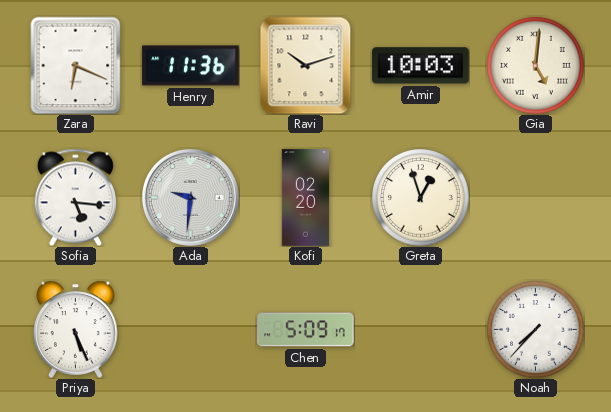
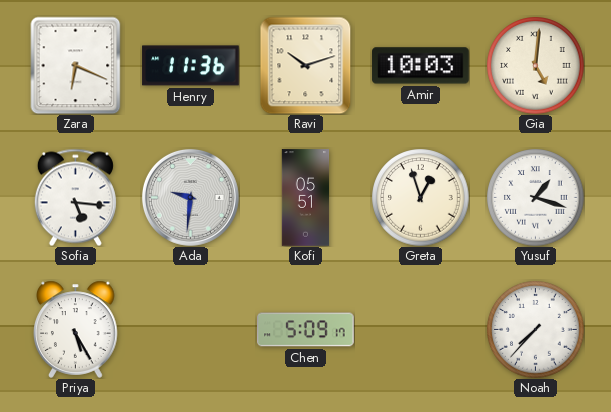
Kofi: 02:20 -> 05:51 (306, 198)
Yusuf: none -> 1:18 (536, 198)
Priya: 5:26 -> 5:25 (76, 329)
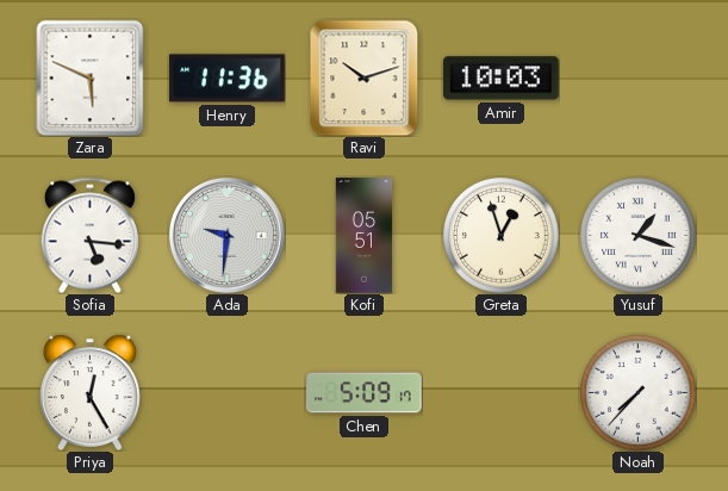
Zara: 6:19 -> 5:49 (91, 77)
Gia: 5:01 -> none (536, 66)
Priya: 5:25 -> 12:25 (91, 392)
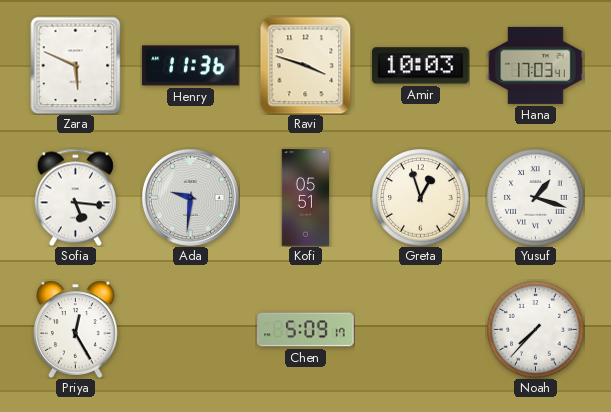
Ravi: 10:12 -> 3:48 (306, 65)
Hana: none -> 17:03 (536, 65)
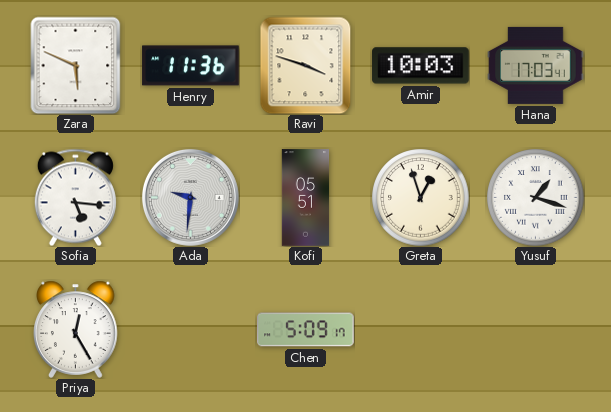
Noah: 7:37 -> none (536, 330)
